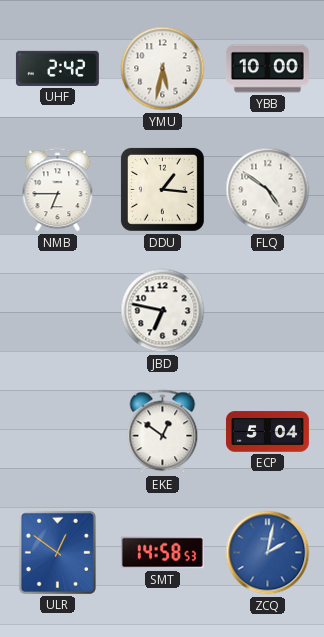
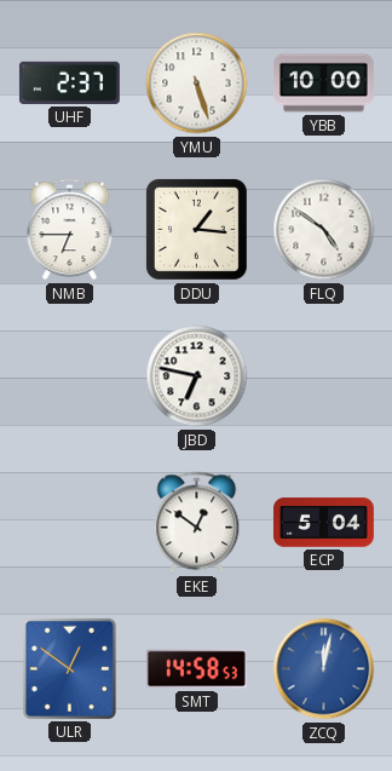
UHF: 2:42 -> 2:37 (69, 82)
YMU: 5:32 -> 5:27 (197, 84)
ZCQ: 2:02 -> 12:02 (324, 669)
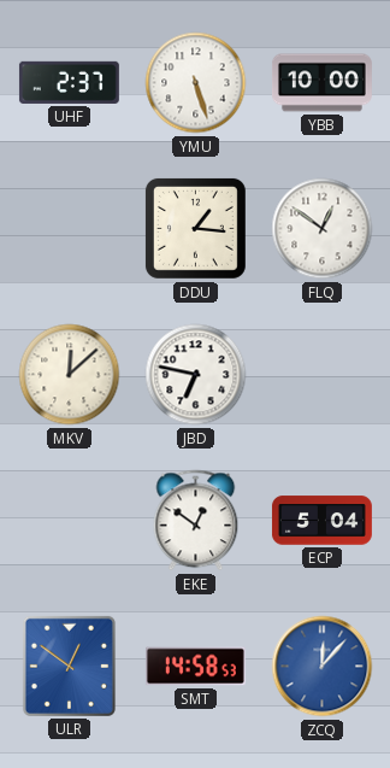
NMB: 6:45 -> none (70, 230)
FLQ: 4:51 -> 12:51 (323, 229)
MKV: none -> 12:08 (70, 375)
ZCQ: 12:02 -> 12:07 (323, 667)
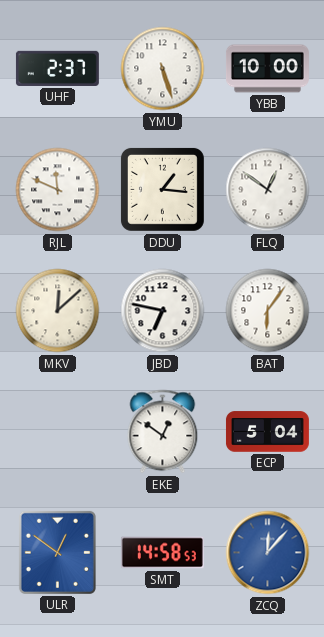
RJL: none -> 11:49 (58, 190)
BAT: none -> 6:06 (268, 311)
